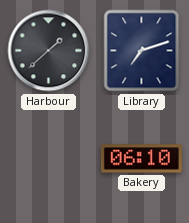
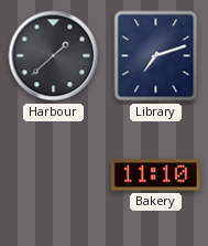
Bakery: 06:10 -> 11:10 (155, 175)
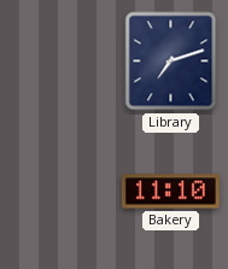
Harbour: 1:38 -> none (54, 56)
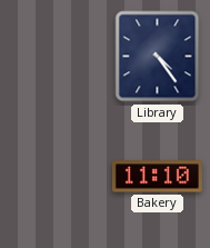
Library: 7:12 -> 4:24 (158, 57)
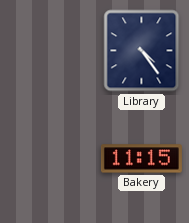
Bakery: 11:10 -> 11:15 (141, 159)
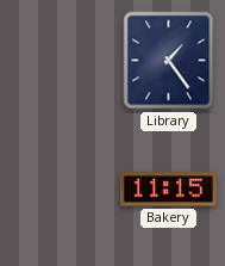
Library: 4:24 -> 1:24 (169, 61)
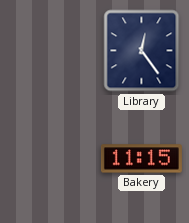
Library: 1:24 -> 12:24 (142, 51)
